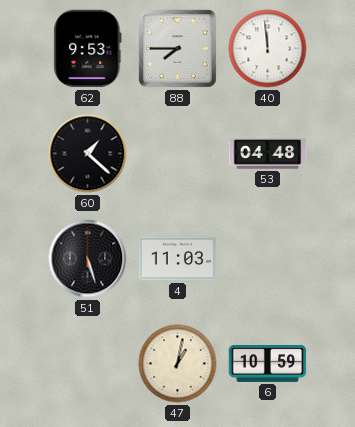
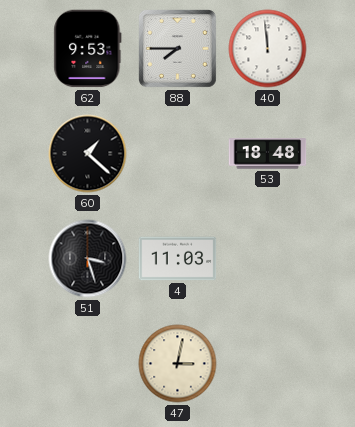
53: 04:48 -> 18:48 (268, 154)
51: 5:27 -> 3:27 (88, 259)
47: 1:02 -> 3:02 (178, 364)
6: 10:59 -> none (268, 363)
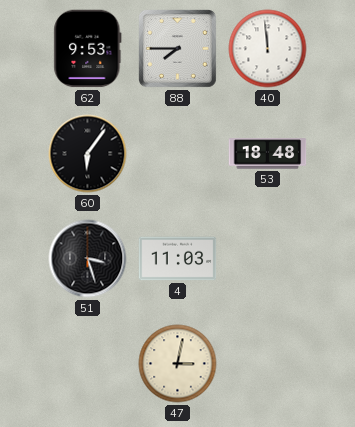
60: 1:22 -> 6:06 (88, 154)
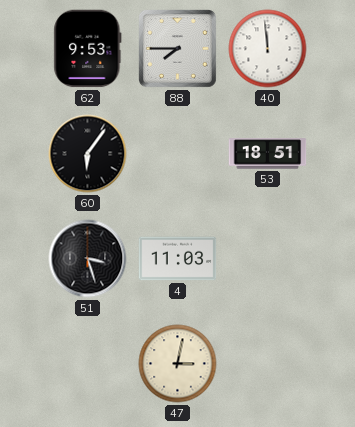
53: 18:48 -> 18:51 (268, 154)
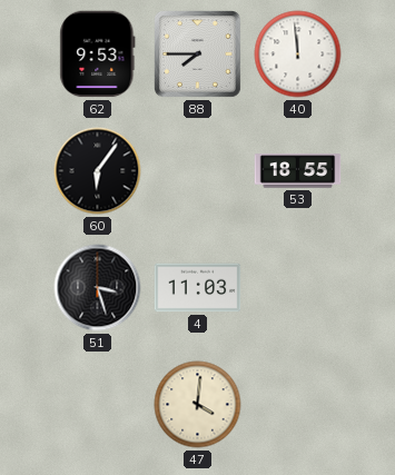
53: 18:51 -> 18:55 (298, 171)
47: 3:02 -> 4:01 (198, 405)
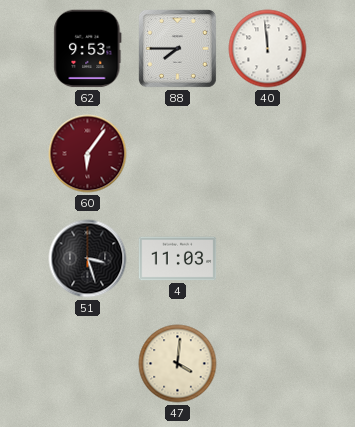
60 dial: black -> burgundy (88, 154)
53: 18:55 -> none (298, 171)
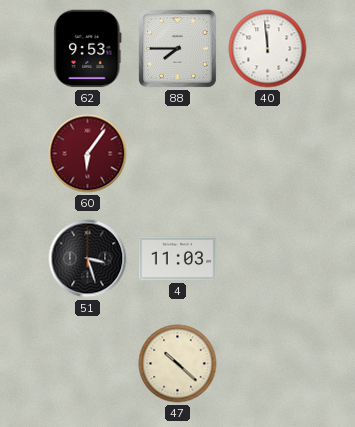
47: 4:01 -> 10:22 (178, 364)
